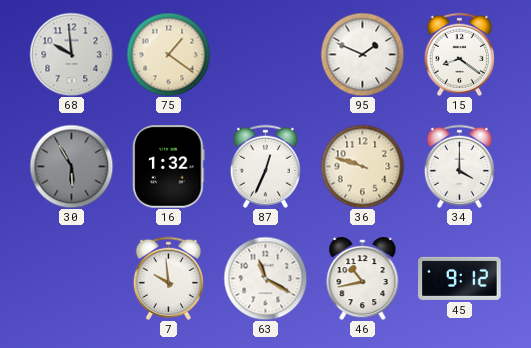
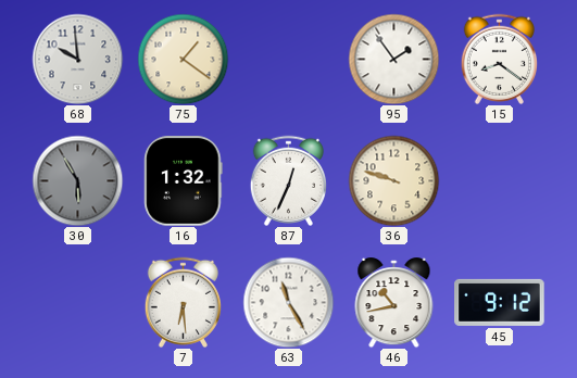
95: 1:49 -> 1:54 (393, 59)
34: 4:00 -> none (459, 166)
7: 9:59 -> 6:29 (183, 302)
63: 11:20 -> 11:25 (288, 302)
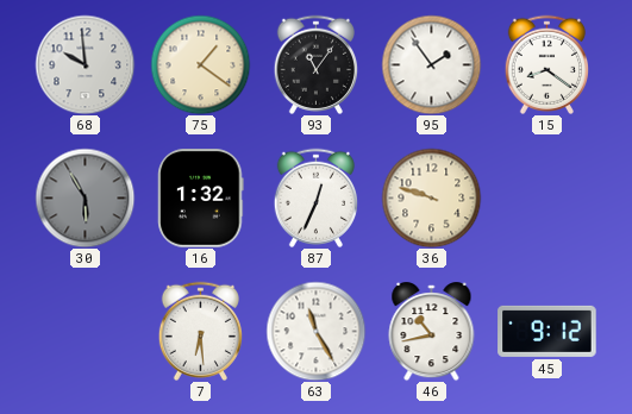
93: none -> 11:06 (315, 64)
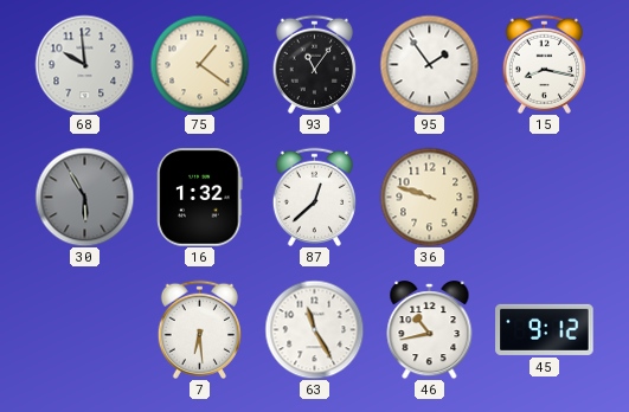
15: 8:21 -> 8:17 (544, 64)
87: 12:34 -> 12:38 (314, 197)
